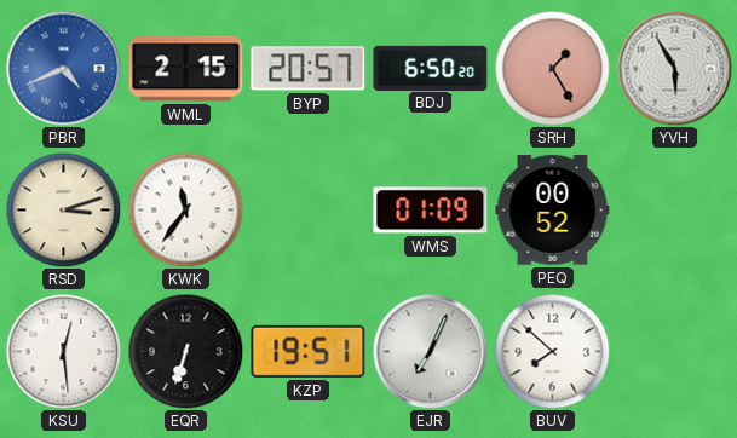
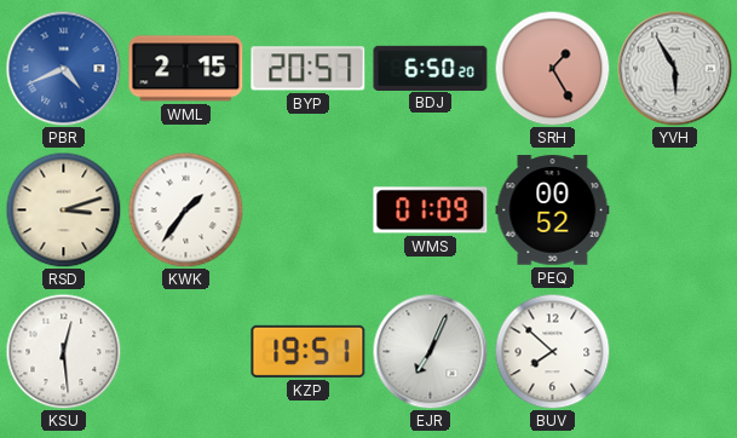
KWK: 11:36 -> 1:36 (185, 209)
EQR: 6:33 -> none (185, 351)
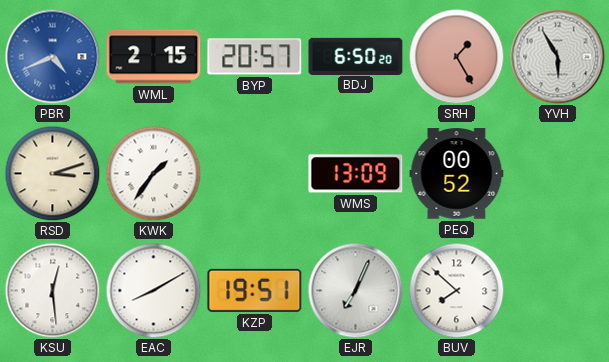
WMS: 01:09 -> 13:09 (356, 174)
EAC: none -> 8:10 (153, 290)
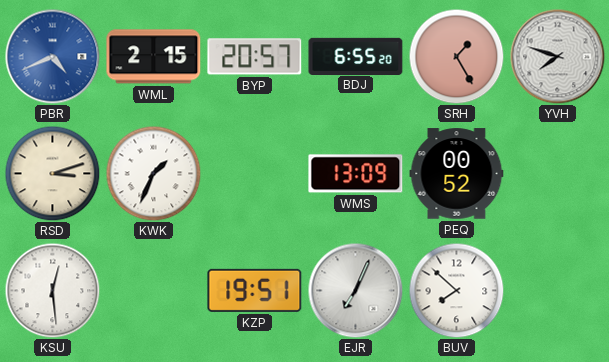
BDJ: 6:50 -> 6:55 (356, 56)
YVH: 5:55 -> 7:48 (557, 56)
KWK: 1:36 -> 1:34 (153, 173)
EAC: 8:10 -> none (153, 290)
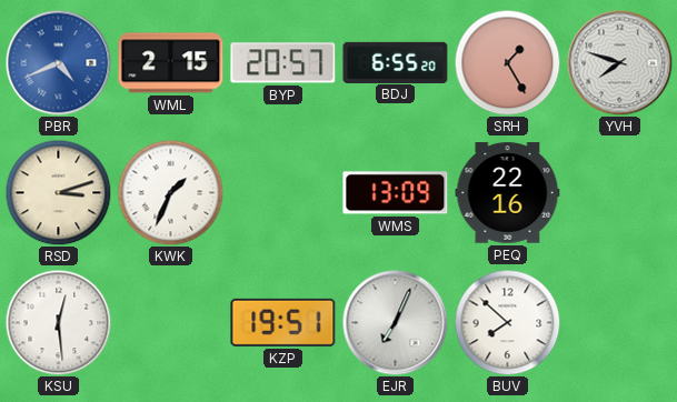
PEQ: 00:52 -> 22:16 (508, 193)
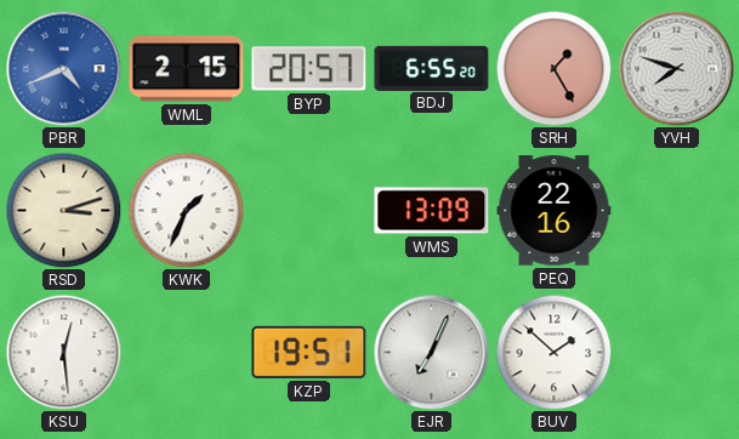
BUV: 7:52 -> 1:52 (553, 352)
